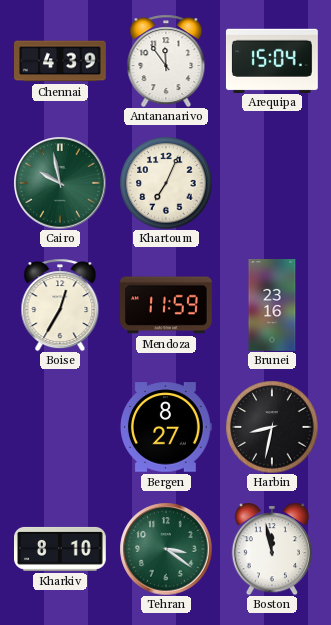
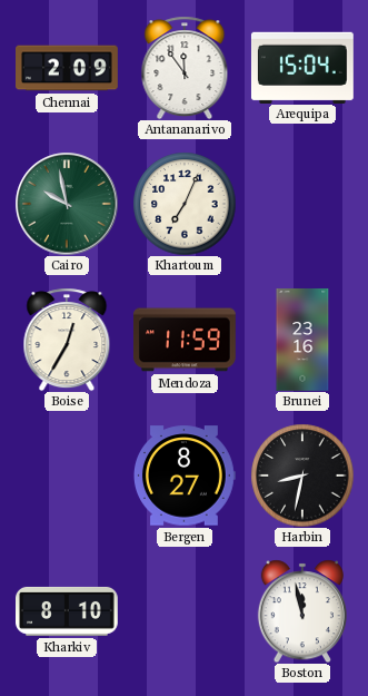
Chennai: 4:39 -> 2:09 (68, 68)
Tehran: 3:21 -> none (166, 549)
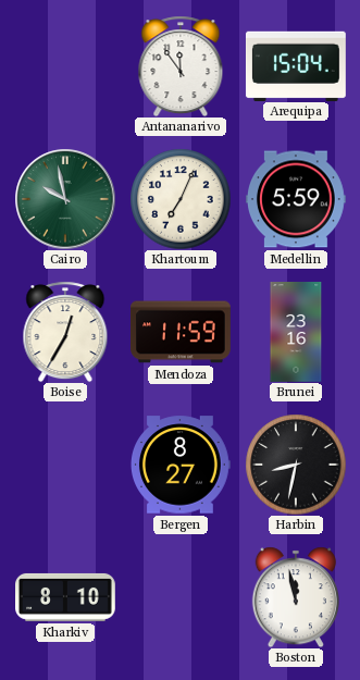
Chennai: 2:09 -> none (68, 68)
Medellin: none -> 5:59 (297, 199)
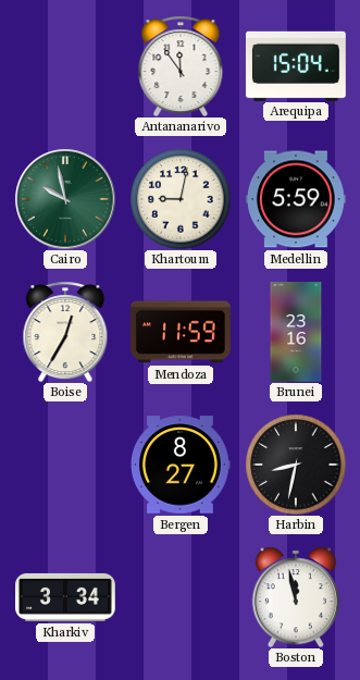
Khartoum: 7:04 -> 9:02 (181, 199)
Kharkiv: 8:10 -> 3:34 (66, 597)
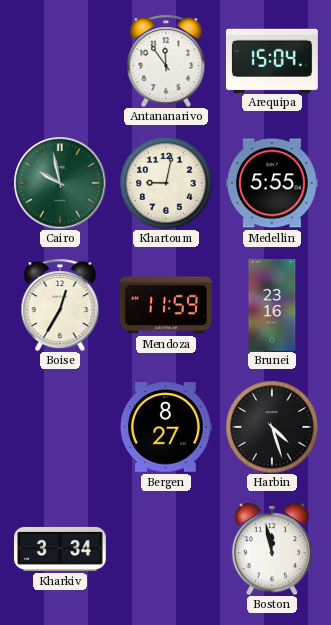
Medellin: 5:59 -> 5:55 (273, 183)
Harbin: 8:32 -> 4:27 (272, 427)
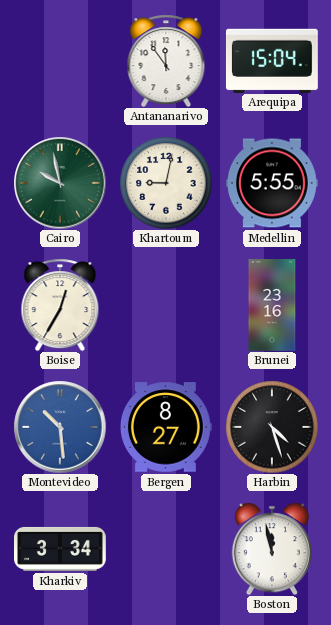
Mendoza: 11:59 -> none (167, 305)
Montevideo: none -> 10:29 (60, 427)
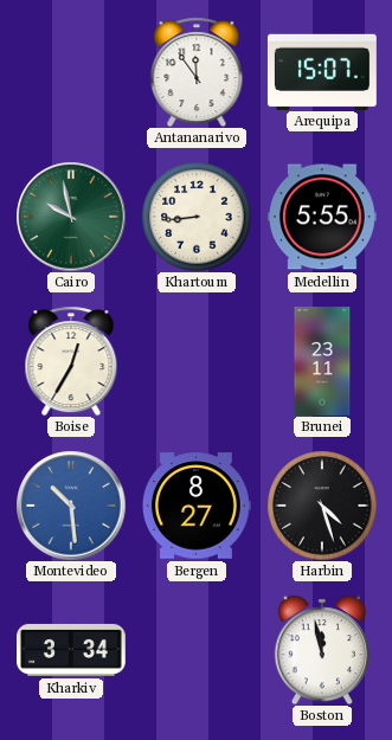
Arequipa: 15:04 -> 15:07 (322, 71)
Khartoum: 9:02 -> 8:44 (197, 217)
Brunei: 23:16 -> 23:11 (322, 362)
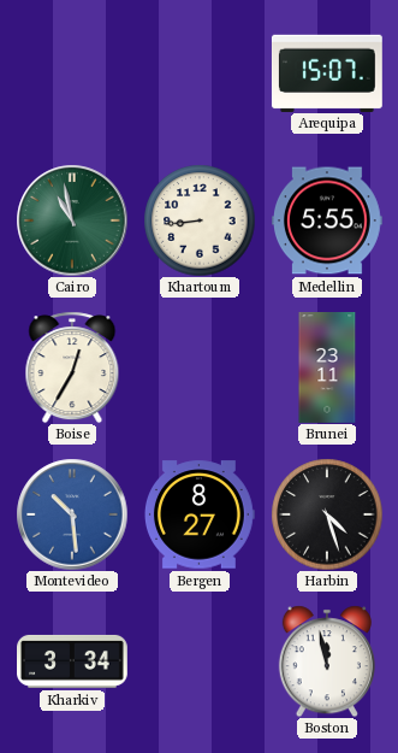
Antananarivo: 11:54 -> none (197, 72)
Cairo: 9:58 -> 10:58 (72, 220)
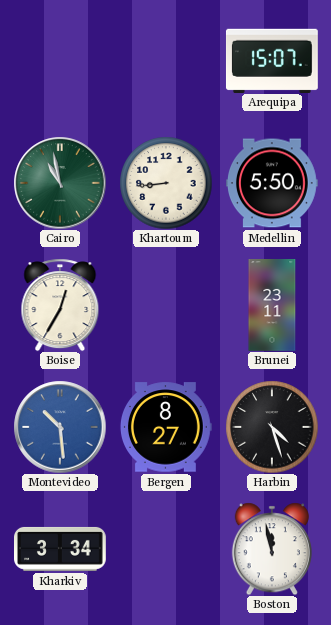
Medellin: 5:55 -> 5:50 (273, 183)
